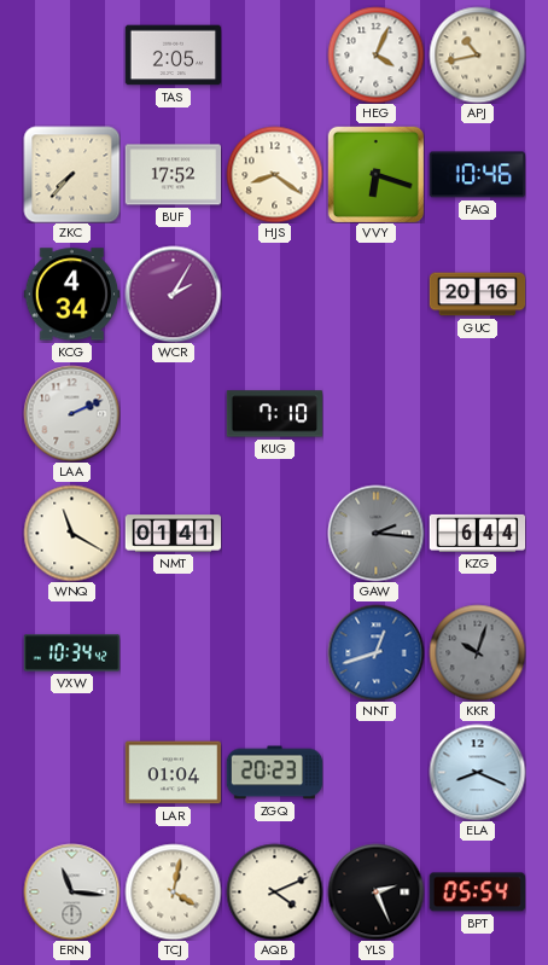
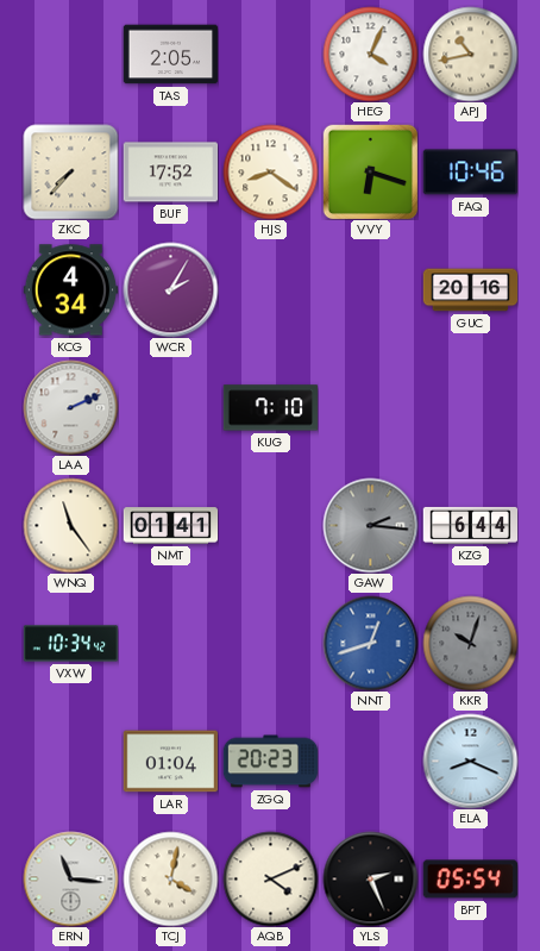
WNQ: 11:20 -> 11:24 (70, 525)
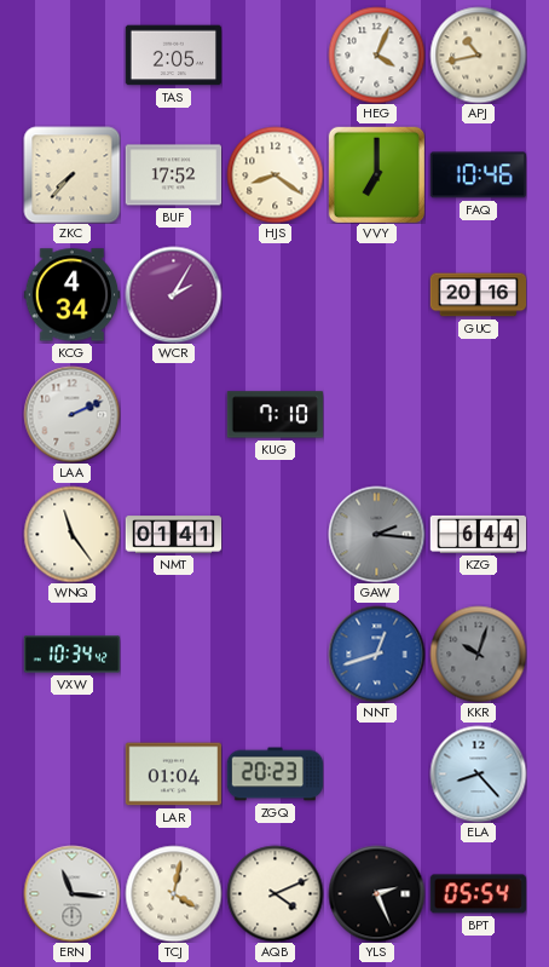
VVY: 6:18 -> 7:00 (376, 174)
ELA: 8:19 -> 8:23 (478, 773)
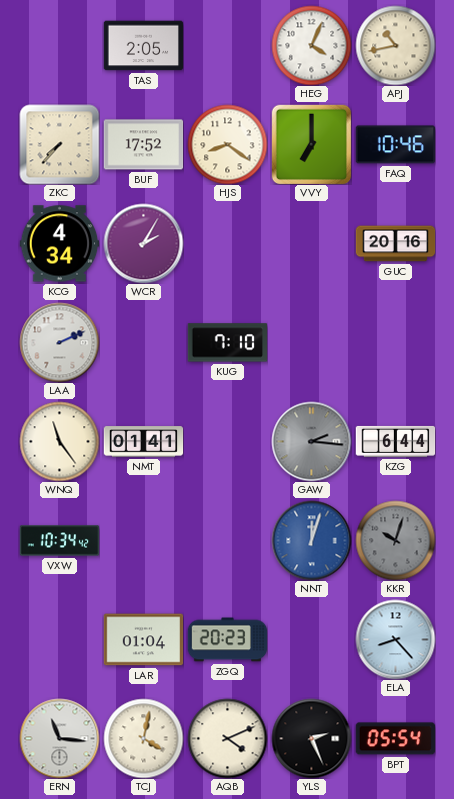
NNT: 12:42 -> 12:03 (311, 540)
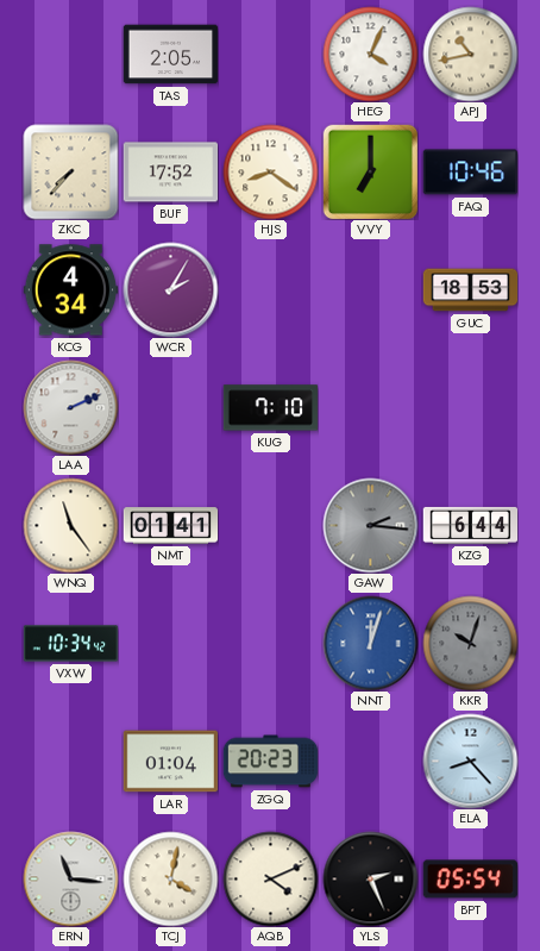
GUC: 20:16 -> 18:53 (470, 290)
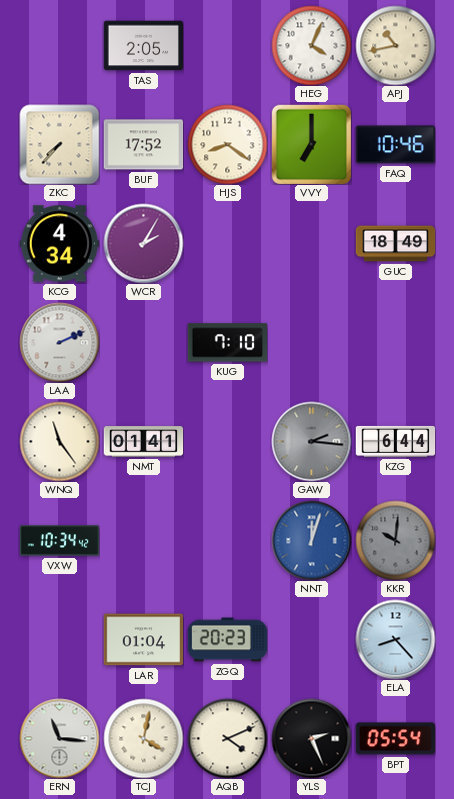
GUC: 18:53 -> 18:49 (395, 244)
KKR: 10:03 -> 10:01 (395, 540)
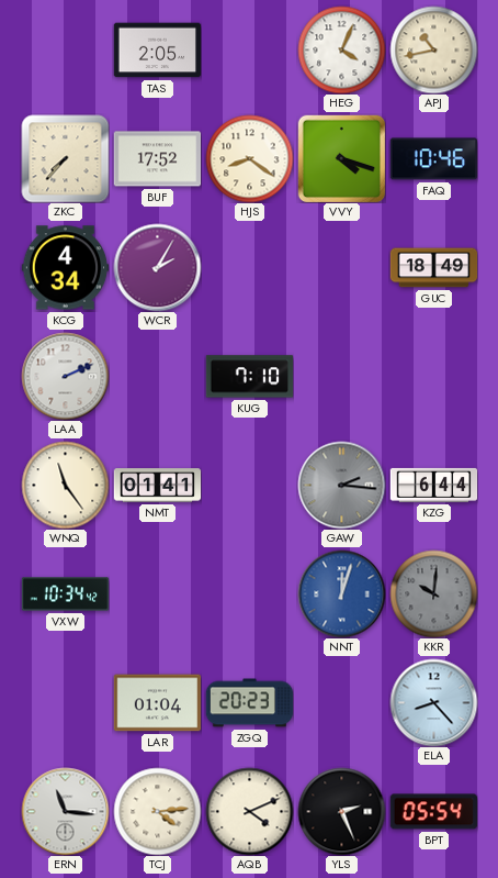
VVY: 7:00 -> 4:18 (341, 158)
TCJ: 4:02 -> 4:14 (157, 811)
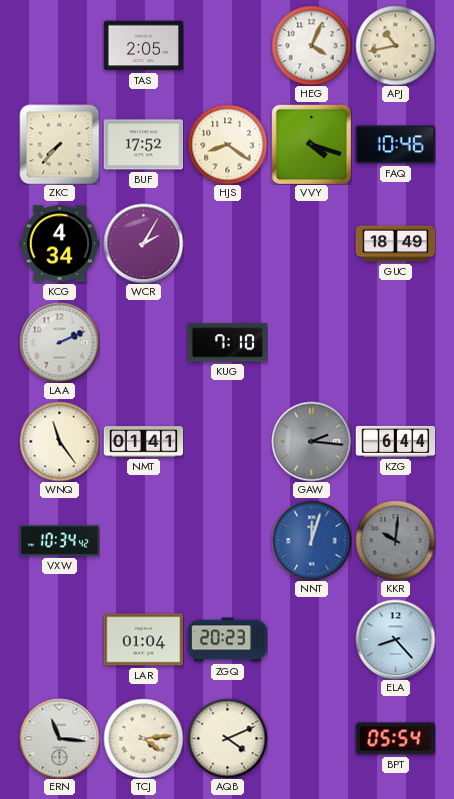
YLS: 2:26 -> none (341, 811)
